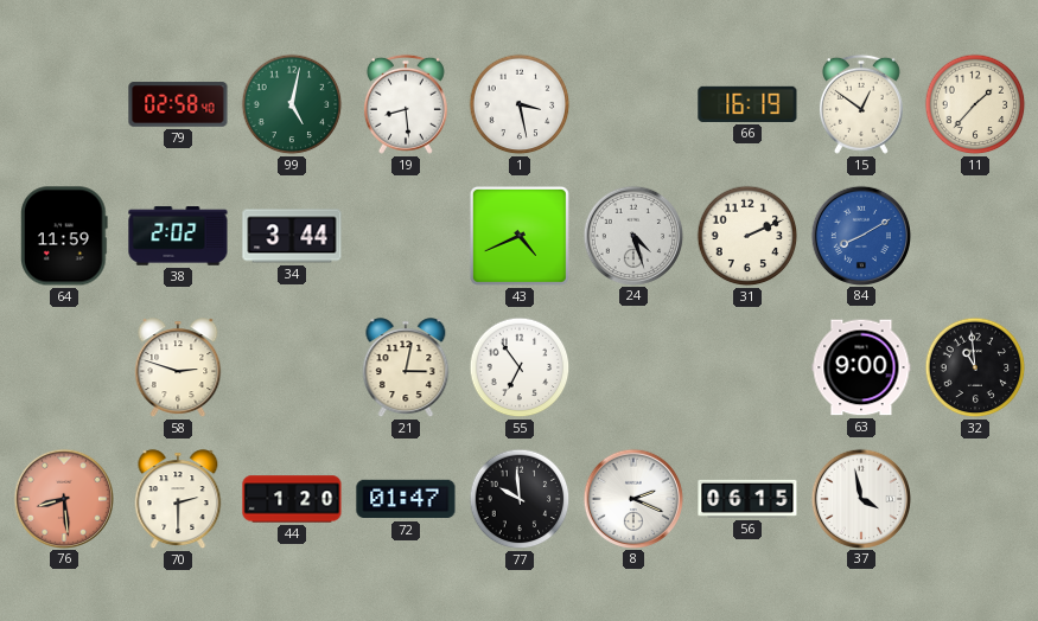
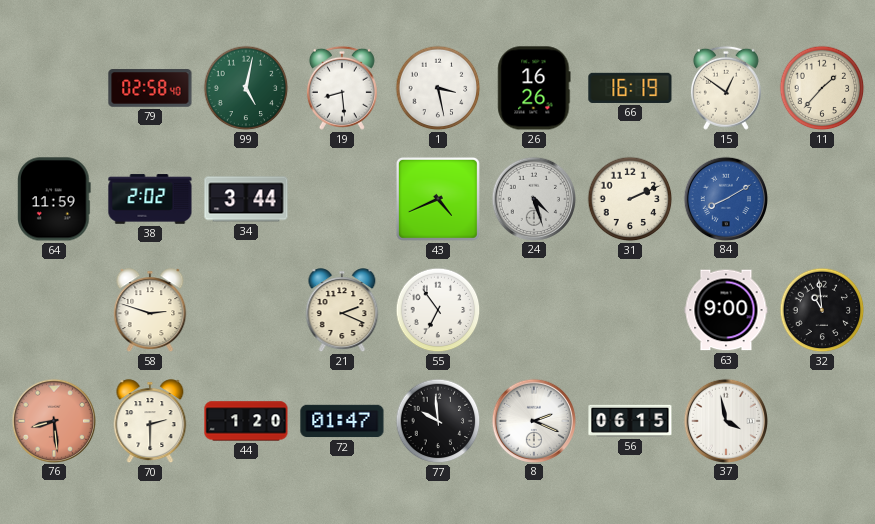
26: none -> 16:26 (534, 88)
21: 3:02 -> 2:19 (342, 311)
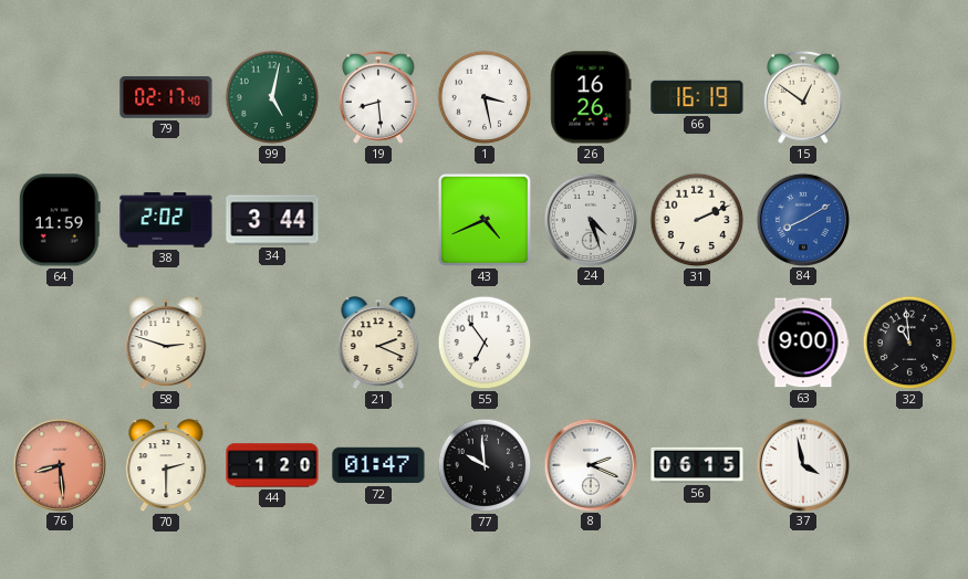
79: 02:58 -> 02:17 (166, 97)
11: 1:37 -> none (822, 88)
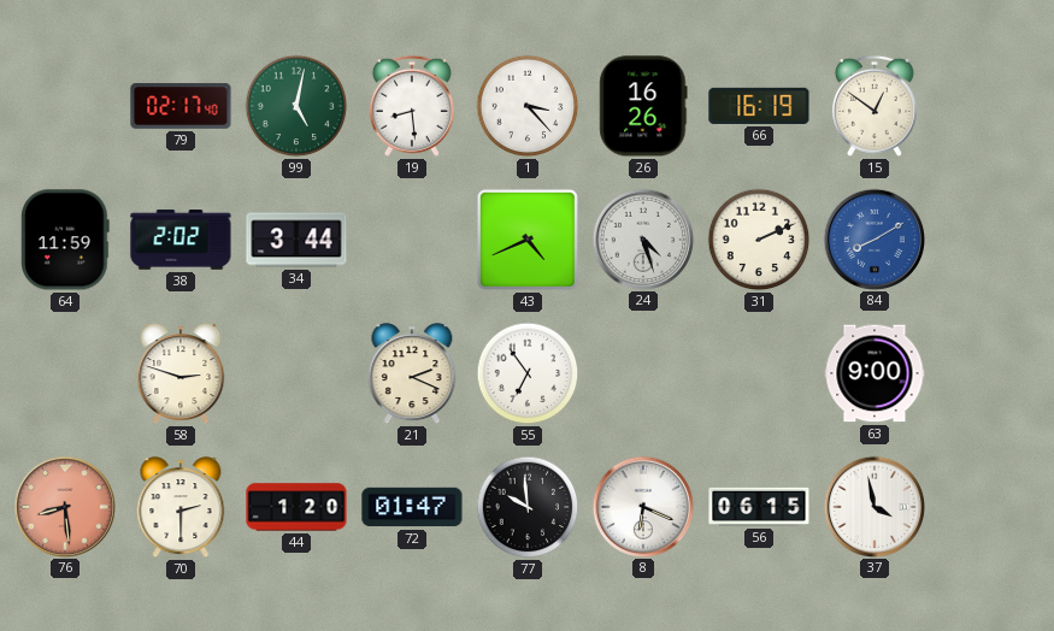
1: 3:28 -> 3:23 (528, 106)
32: 10:59 -> none (909, 343)
8: 2:19 -> 6:19 (642, 506)
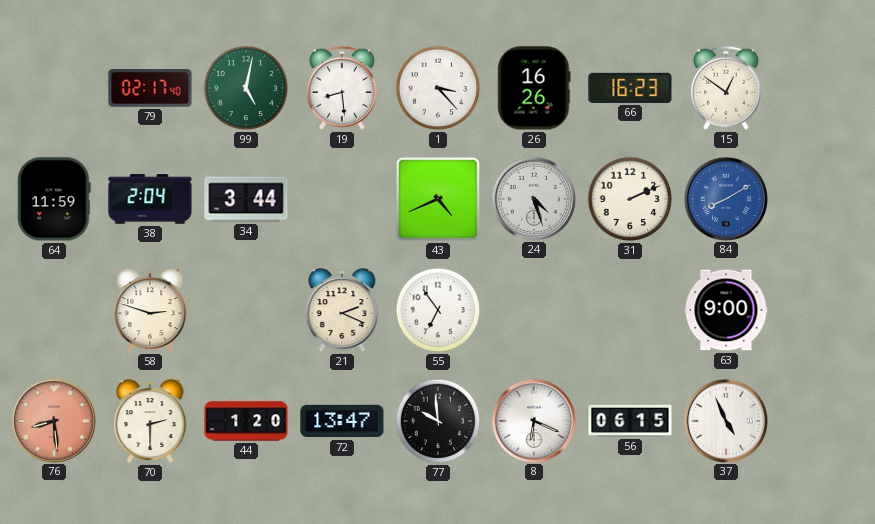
66: 16:19 -> 16:23 (630, 88)
38: 2:02 -> 2:04 (150, 199)
72: 01:47 -> 13:47 (342, 421)
37: 3:58 -> 4:56 (725, 420)
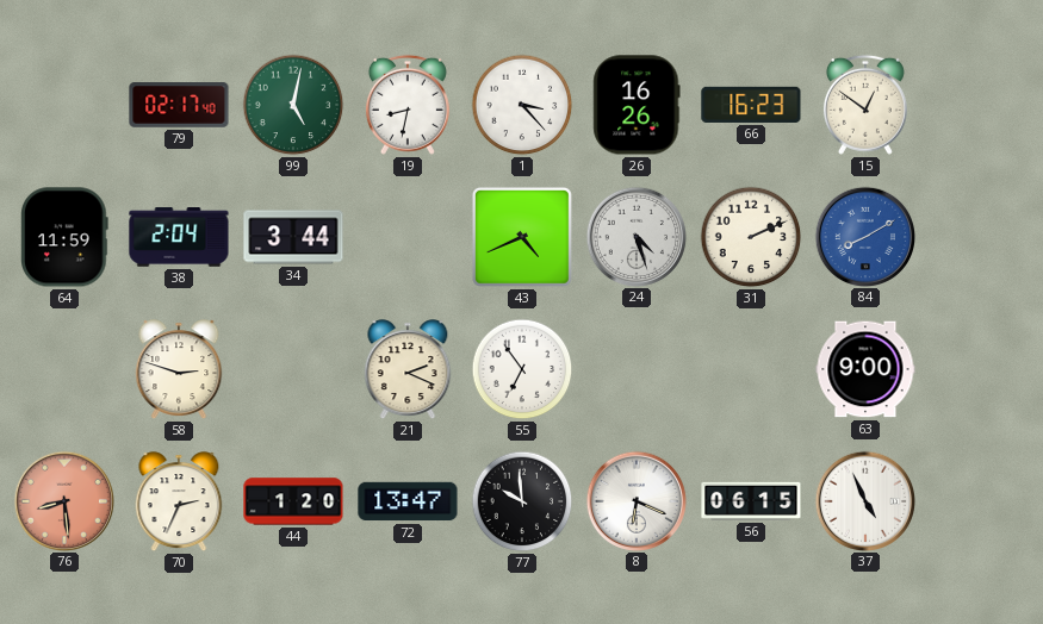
19: 8:29 -> 8:32 (408, 105)
70: 2:30 -> 2:34 (179, 503)
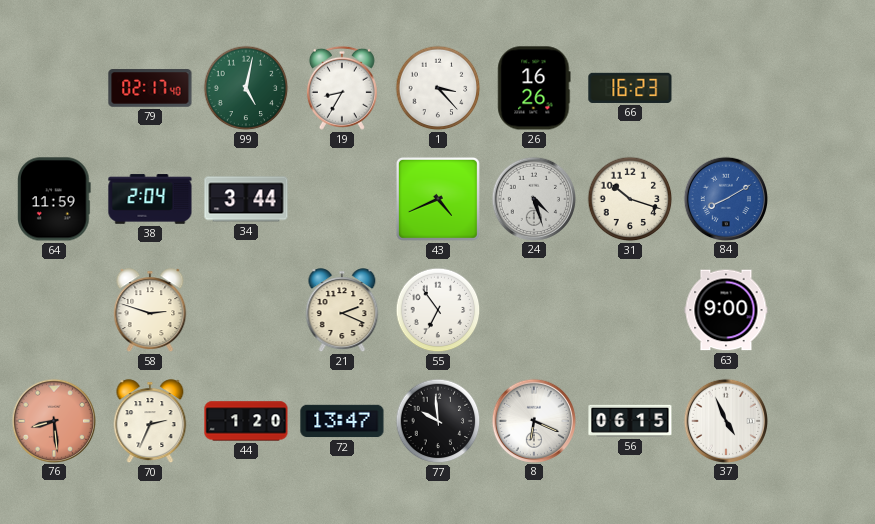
19: 8:32 -> 8:35 (342, 88)
15: 12:51 -> none (865, 105)
31: 2:11 -> 10:18 (630, 199)
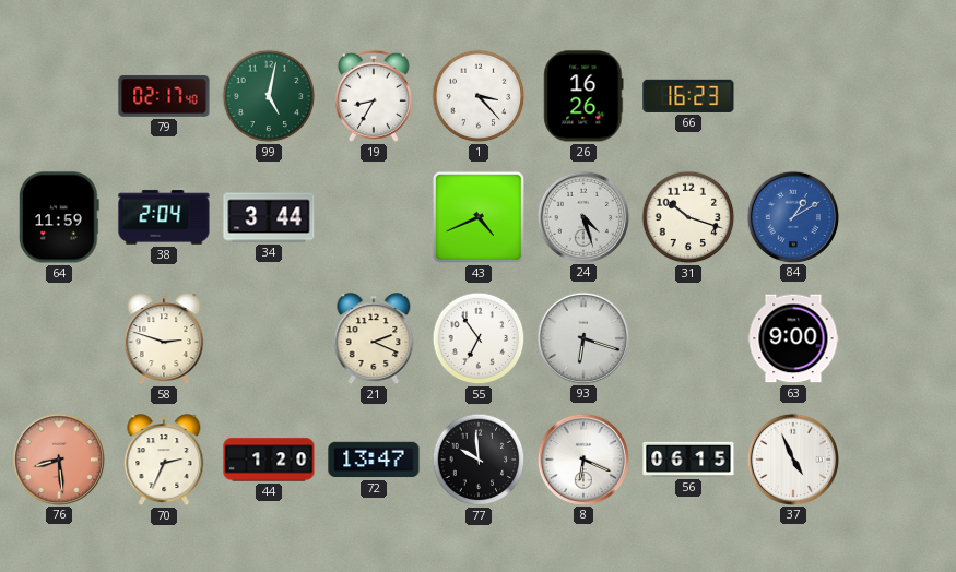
84: 8:10 -> 1:10 (792, 216)
93: none -> 6:18 (582, 337)
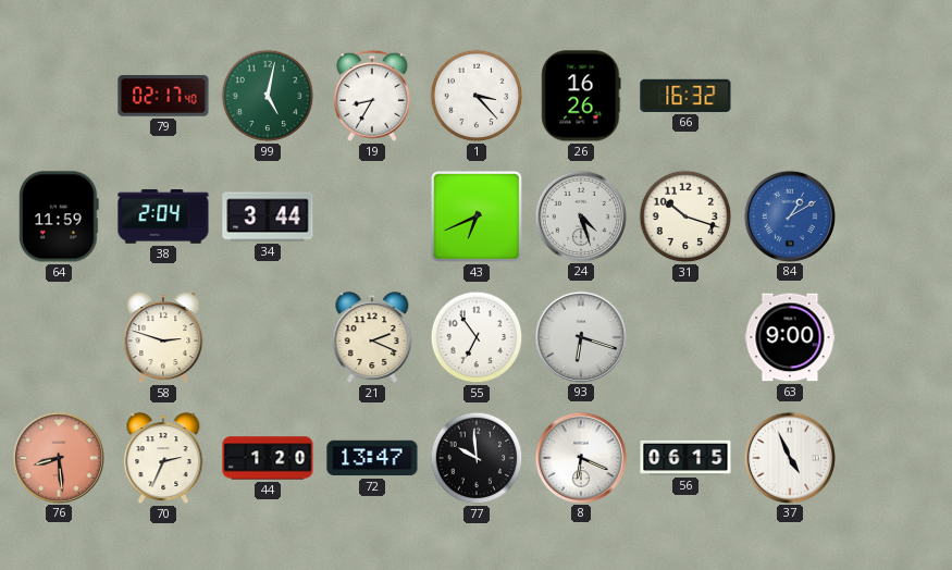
66: 16:23 -> 16:32 (685, 96)
43: 4:41 -> 6:41 (477, 216)
